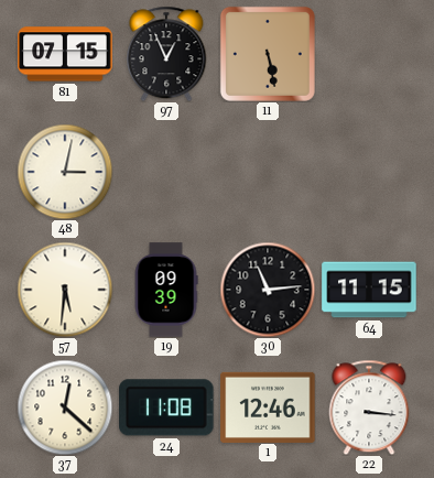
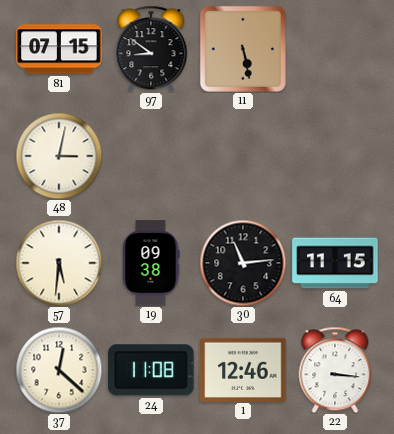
97: 12:56 -> 8:51 (151, 49)
19: 09:39 -> 09:38 (151, 263)
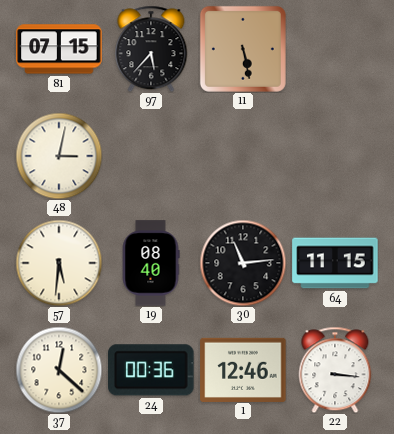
97: 8:51 -> 5:37 (151, 49)
19: 09:38 -> 08:40 (151, 263)
24: 11:08 -> 00:36 (151, 370)
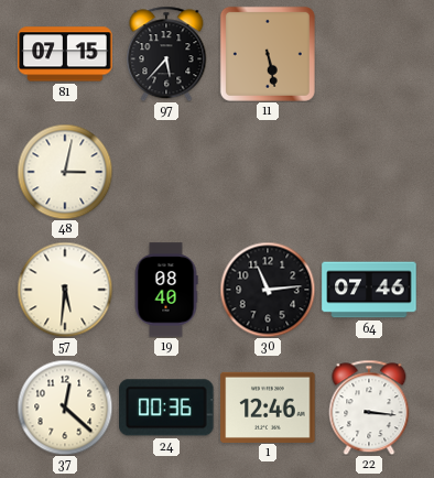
64: 11:15 -> 07:46 (369, 290)
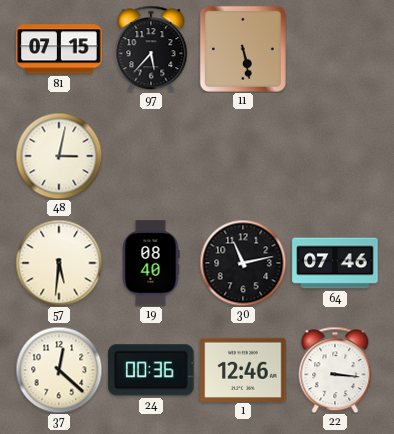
30: 11:14 -> 11:13 (243, 263)
